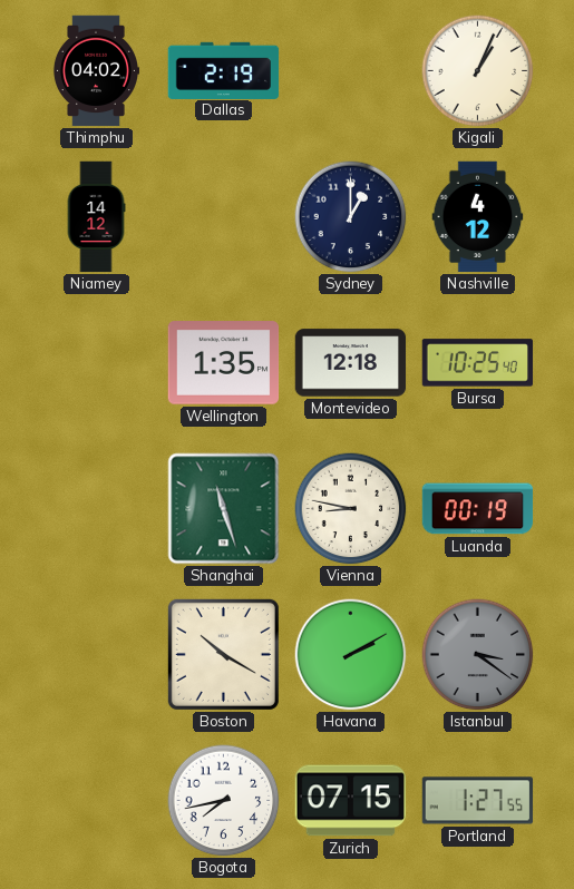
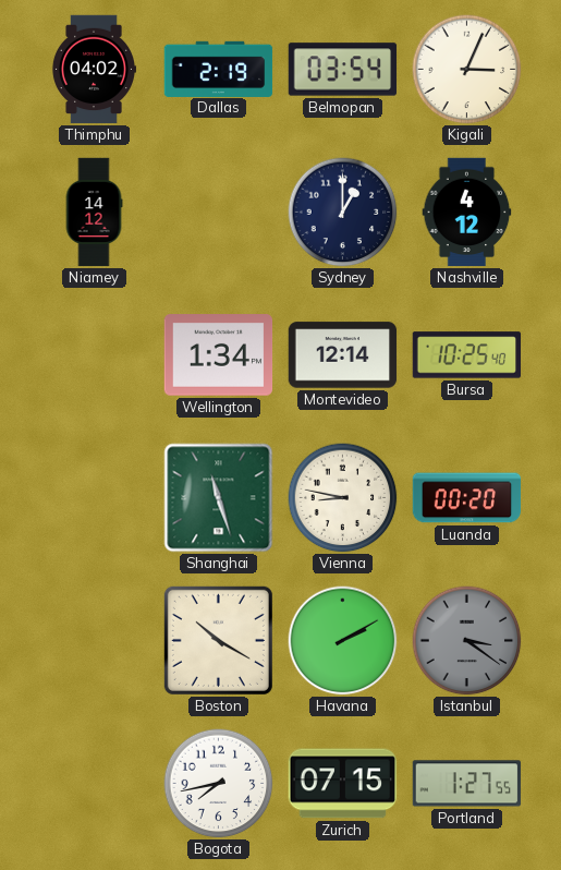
Belmopan: none -> 03:54 (343, 70)
Kigali: 1:04 -> 3:04 (467, 70)
Wellington: 1:35 -> 1:34 (219, 355)
Montevideo: 12:18 -> 12:14 (343, 355)
Luanda: 00:19 -> 00:20 (467, 498)
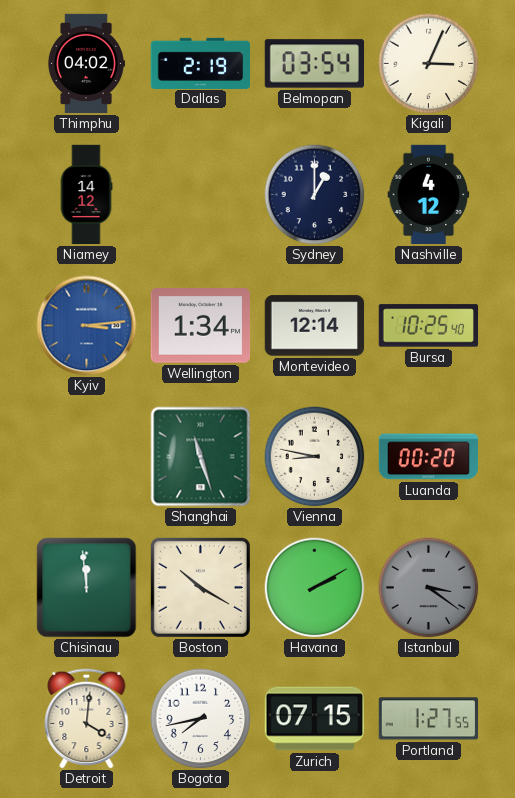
Kyiv: none -> 3:14 (87, 326)
Chisinau: none -> 11:59 (87, 588)
Detroit: none -> 4:01 (87, 718)
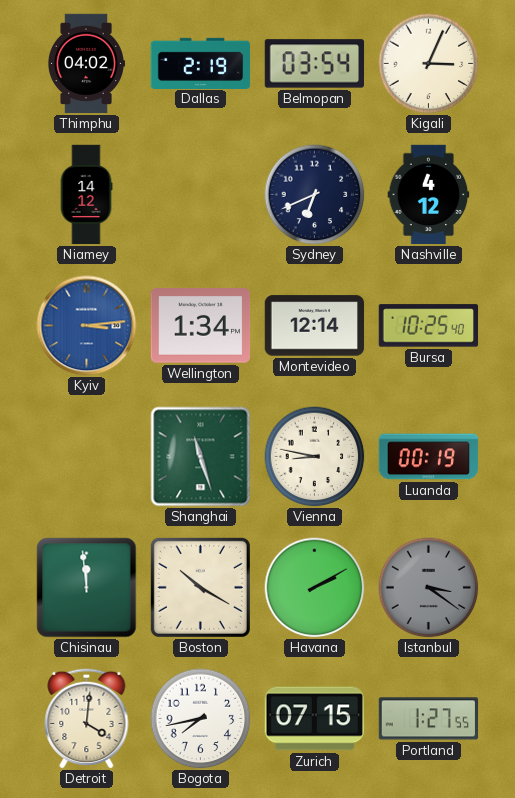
Sydney: 1:00 -> 6:41 (315, 195)
Luanda: 00:20 -> 00:19 (429, 457)
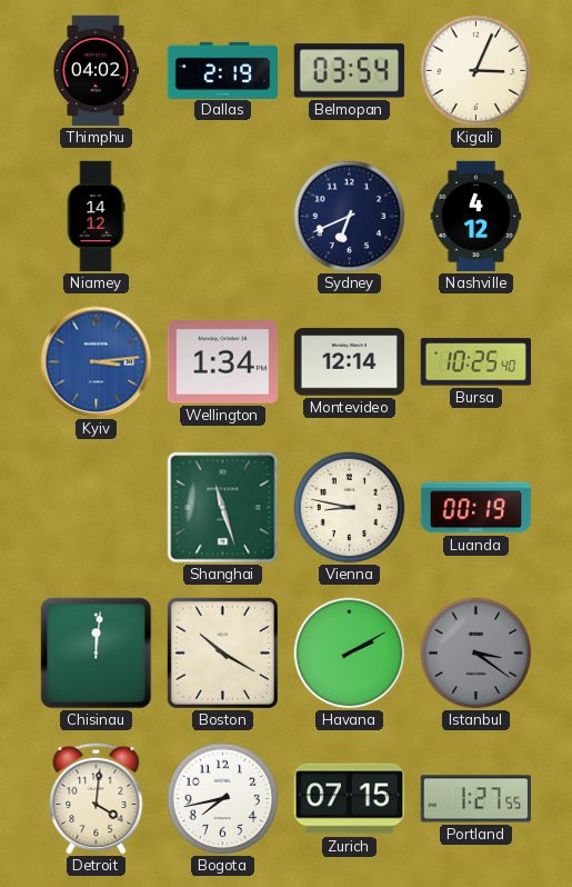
Chisinau: 11:59 -> 12:01 (97, 654)
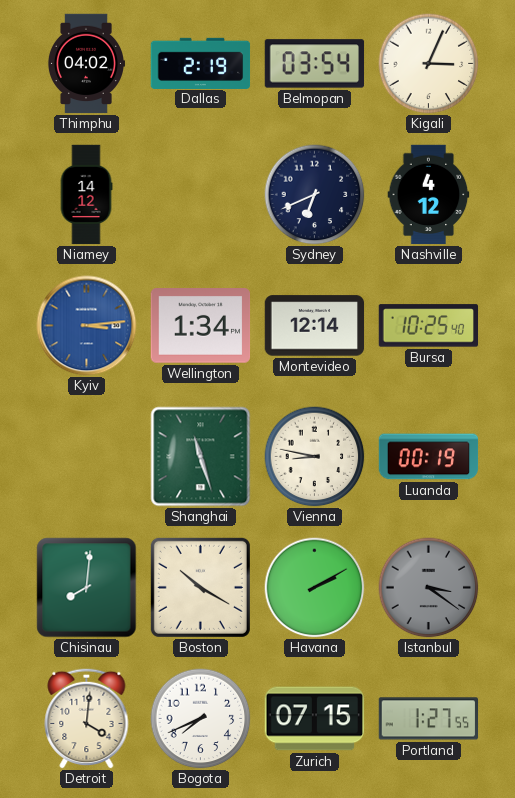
Chisinau: 12:01 -> 8:01 (87, 588)
Bogota: 7:43 -> 7:41 (201, 719)
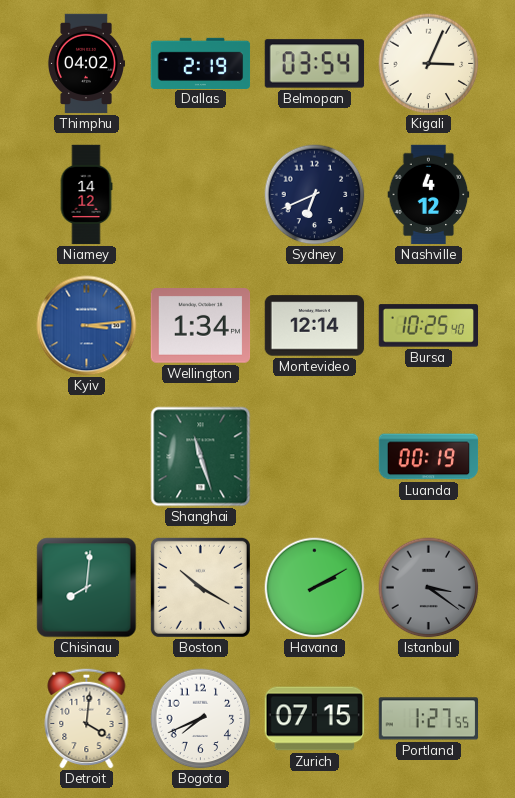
Vienna: 8:47 -> none (315, 457)
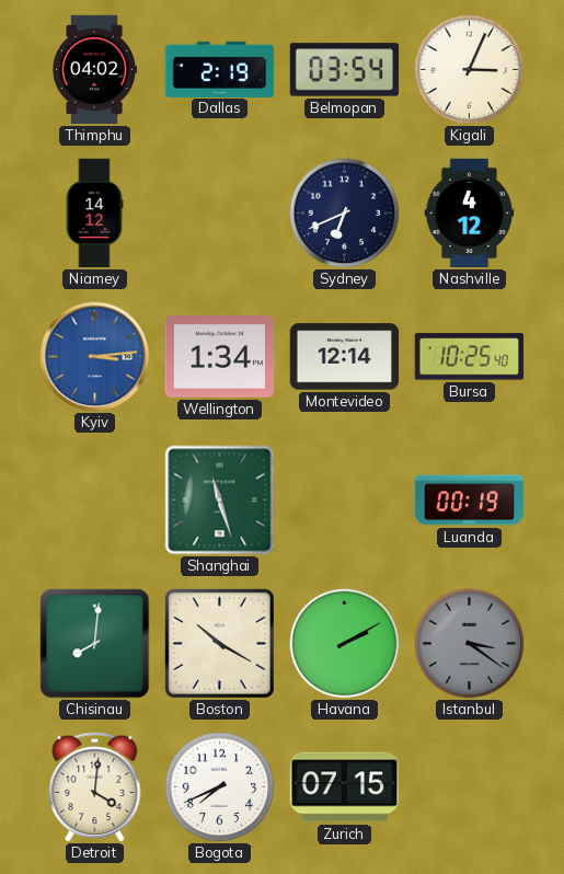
Portland: 1:27 -> none (429, 719)
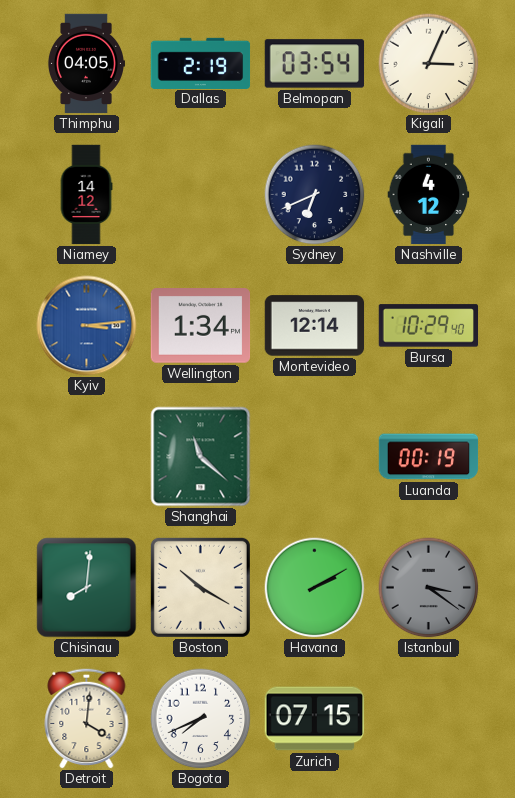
Thimphu: 04:02 -> 04:05 (85, 64)
Bursa: 10:25 -> 10:29 (429, 326)
Shanghai: 11:27 -> 11:22 (201, 457)
